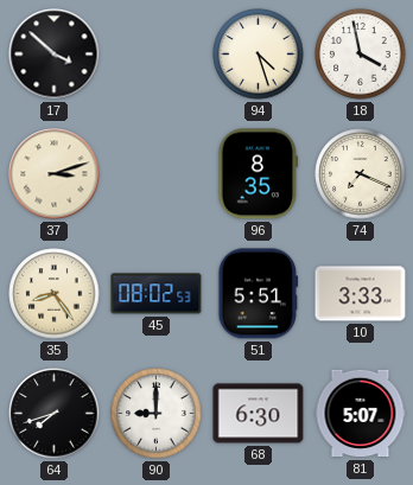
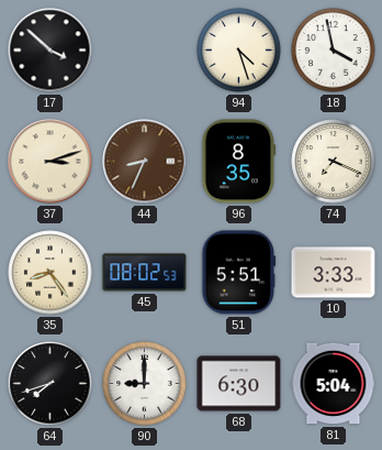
44: none -> 8:34 (145, 162)
81: 5:07 -> 5:04 (334, 384)
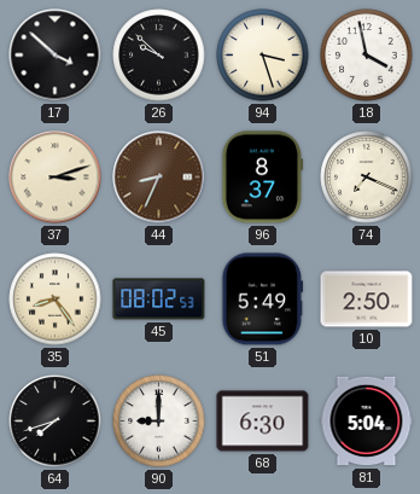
26: none -> 9:52 (159, 56)
94: 4:27 -> 3:27 (263, 56)
96: 8:35 -> 8:37 (263, 178)
51: 5:51 -> 5:49 (263, 300)
10: 3:33 -> 2:50 (367, 300)
